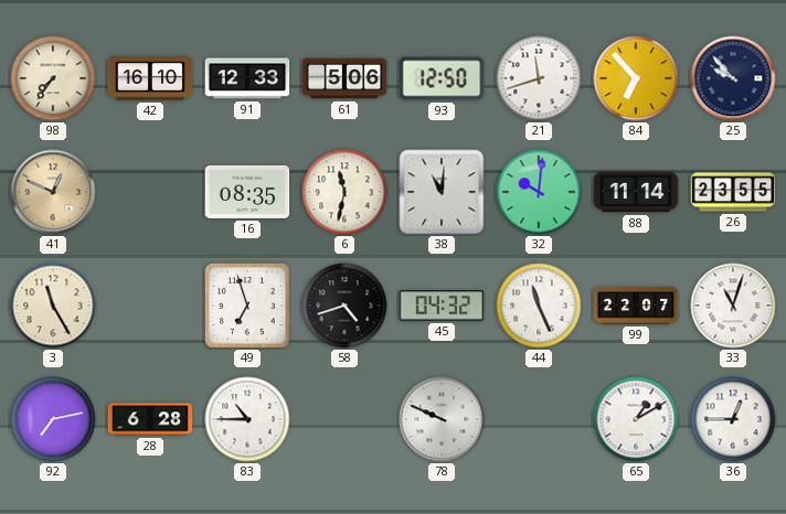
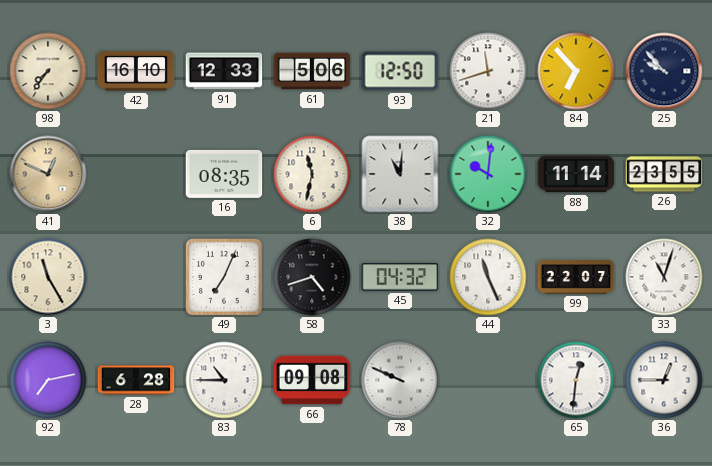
49: 6:57 -> 7:04 (224, 277)
66: none -> 09:08 (312, 380)
65: 1:10 -> 12:31 (576, 380)
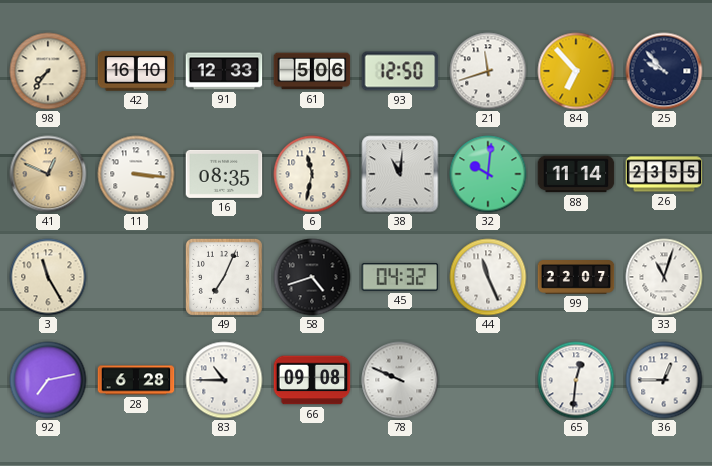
11: none -> 3:16 (136, 174)
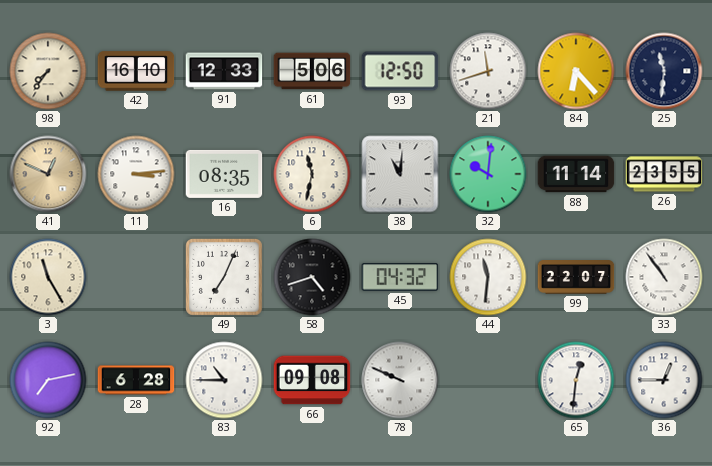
84: 6:53 -> 6:23 (576, 71)
25: 9:53 -> 11:31 (664, 71)
11: 3:16 -> 3:14 (136, 174)
44: 11:26 -> 11:31 (488, 277)
33: 11:03 -> 10:54 (664, 277)
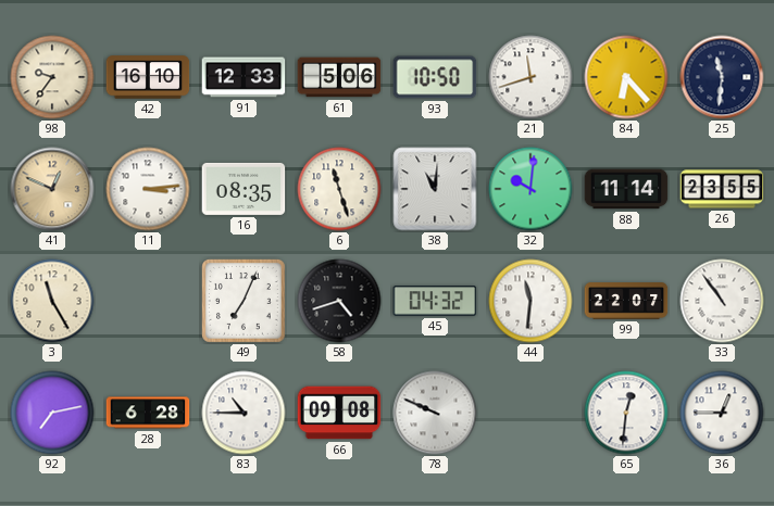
98: 7:36 -> 9:36 (52, 77)
93: 12:50 -> 10:50 (435, 77)
6: 11:32 -> 11:27 (339, 189)
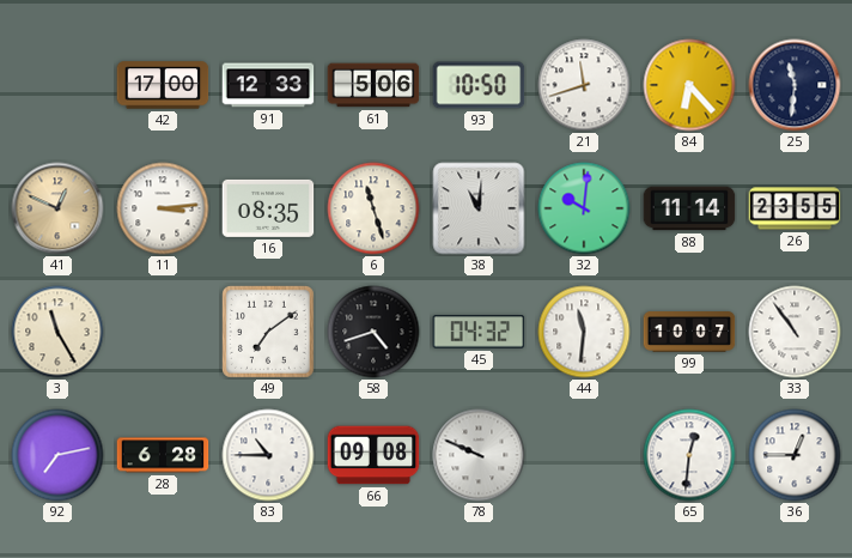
98: 9:36 -> none (52, 77)
42: 16:10 -> 17:00 (163, 85)
49: 7:04 -> 7:09 (268, 332)
99: 22:07 -> 10:07 (689, 332)
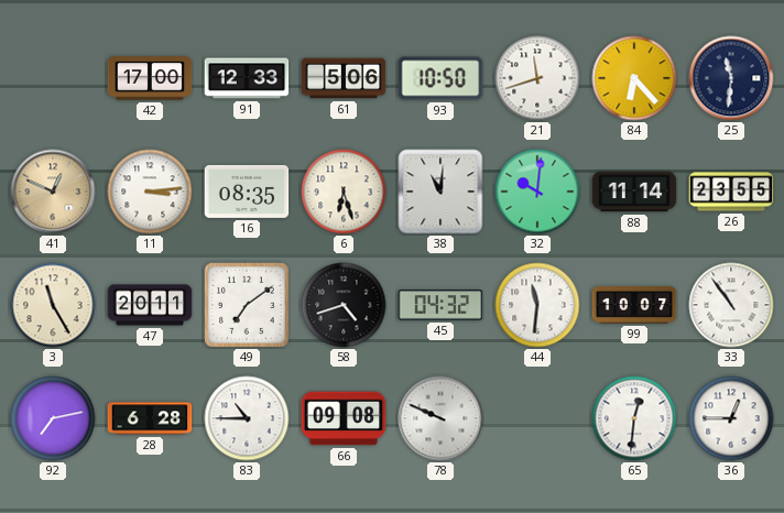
6: 11:27 -> 6:27 (344, 192)
47: none -> 20:11 (150, 305)
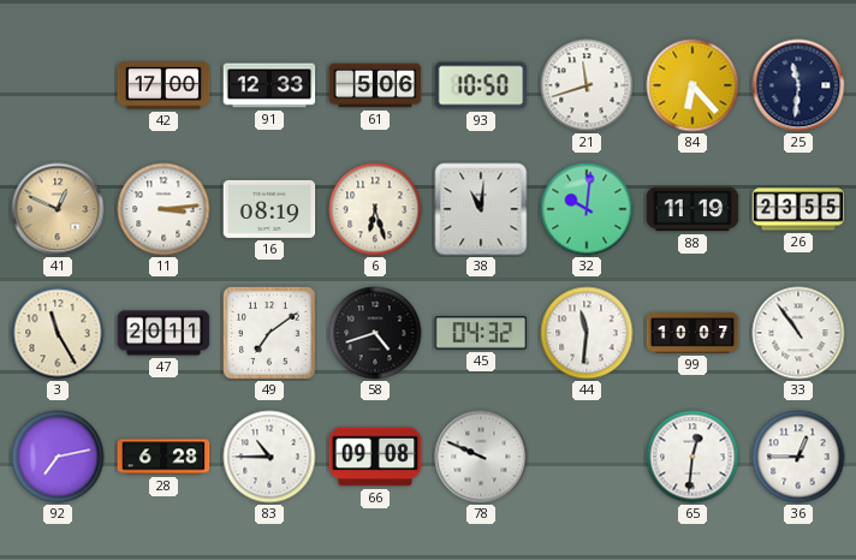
16: 08:35 -> 08:19 (269, 209)
88: 11:14 -> 11:19 (692, 209)
